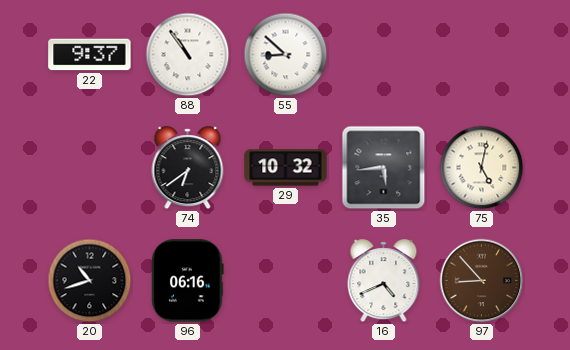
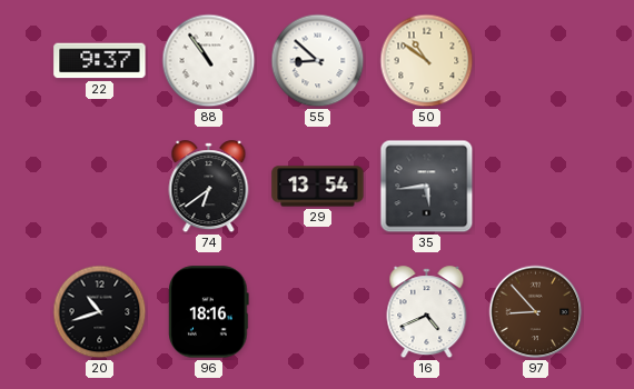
50: none -> 10:51 (427, 61)
29: 10:32 -> 13:54 (318, 187)
75: 5:02 -> none (482, 168)
96: 06:16 -> 18:16 (209, 312)
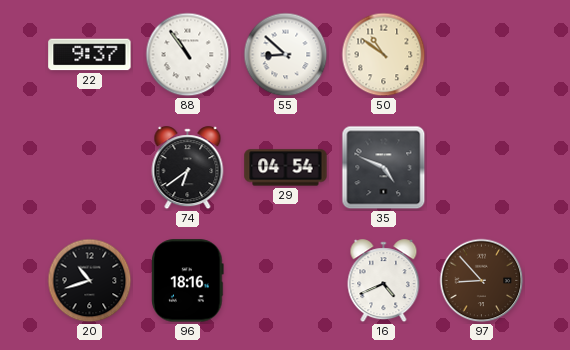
29: 13:54 -> 04:54 (286, 168)
35: 5:44 -> 4:49 (384, 168)
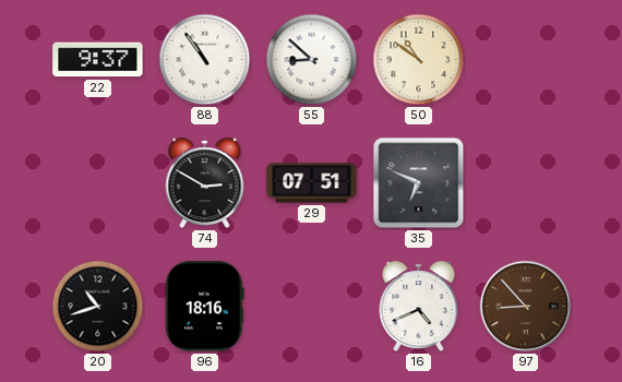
74: 6:39 -> 2:50 (205, 183)
29: 04:54 -> 07:51 (312, 183)
35: 4:49 -> 6:49 (419, 183)
